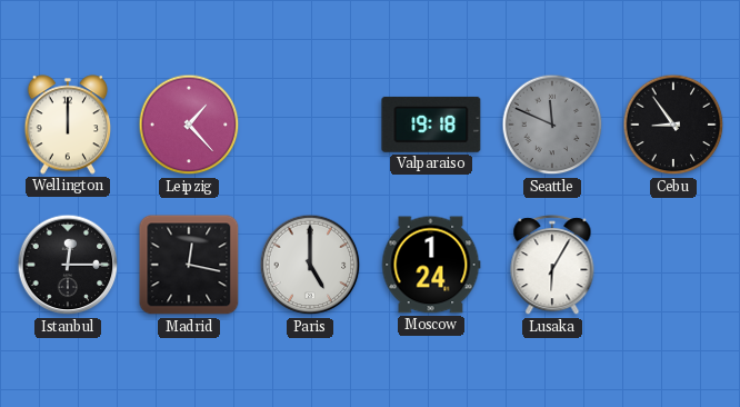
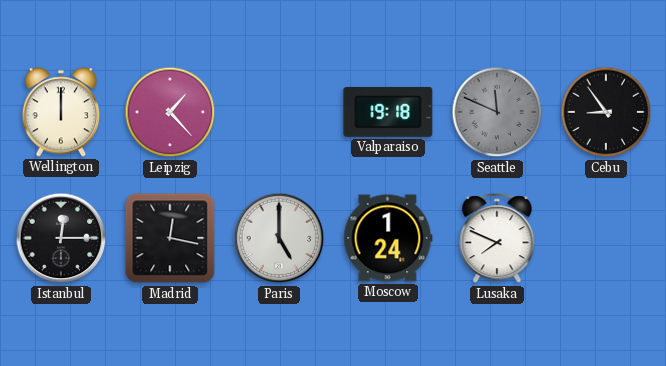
Lusaka: 6:05 -> 7:49 (497, 239)
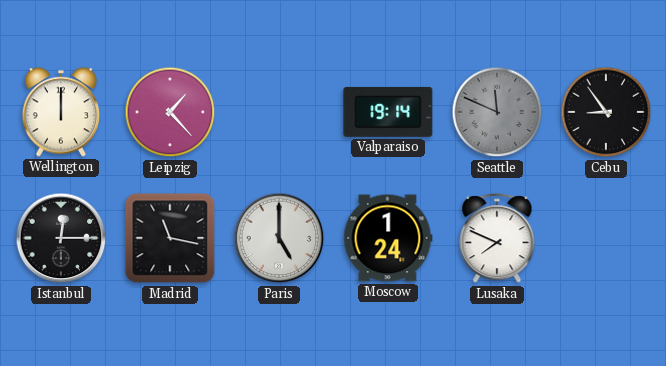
Valparaiso: 19:18 -> 19:14 (388, 112)
Madrid: 12:17 -> 11:17 (170, 238)
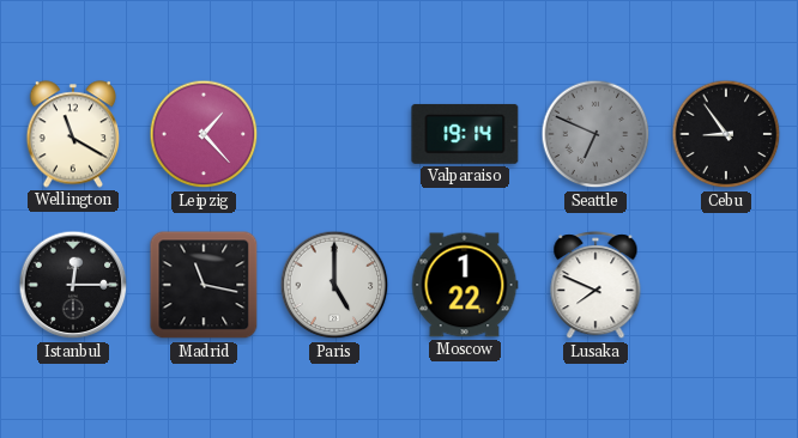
Wellington: 12:00 -> 11:20 (73, 134)
Seattle: 11:49 -> 6:49 (596, 134)
Moscow: 1:24 -> 1:22 (465, 285)
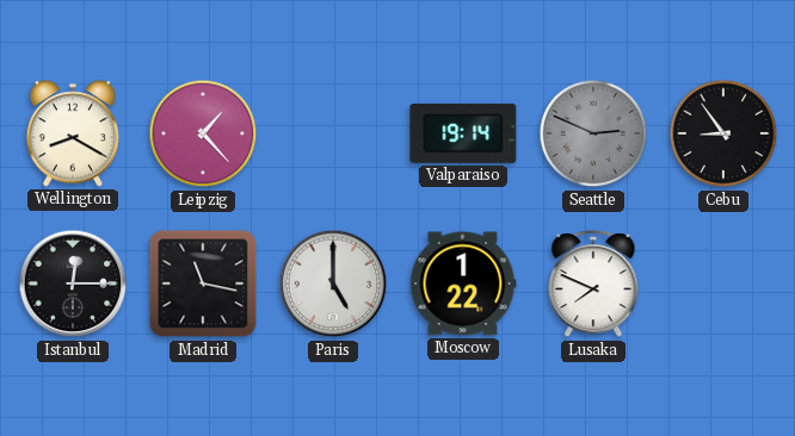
Wellington: 11:20 -> 8:20 (73, 133)
Seattle: 6:49 -> 2:49 (593, 133)
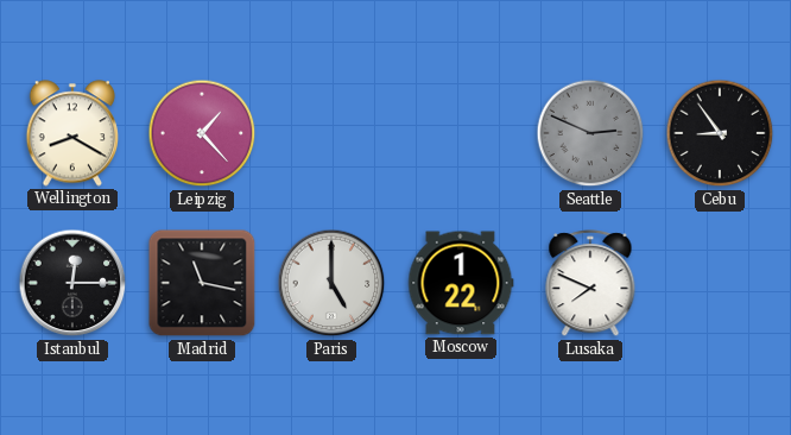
Valparaiso: 19:14 -> none (463, 133)
